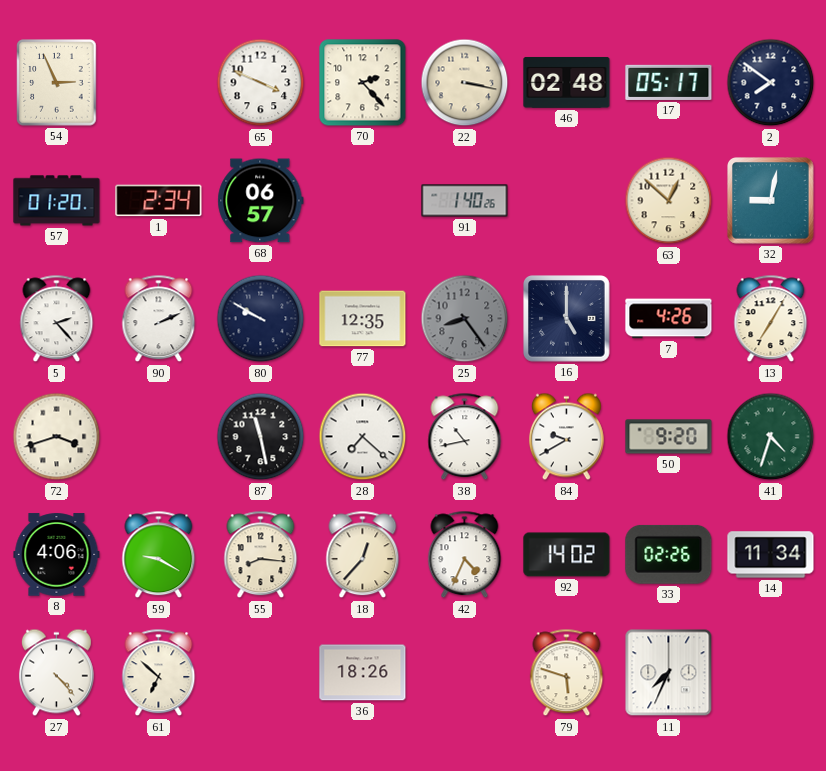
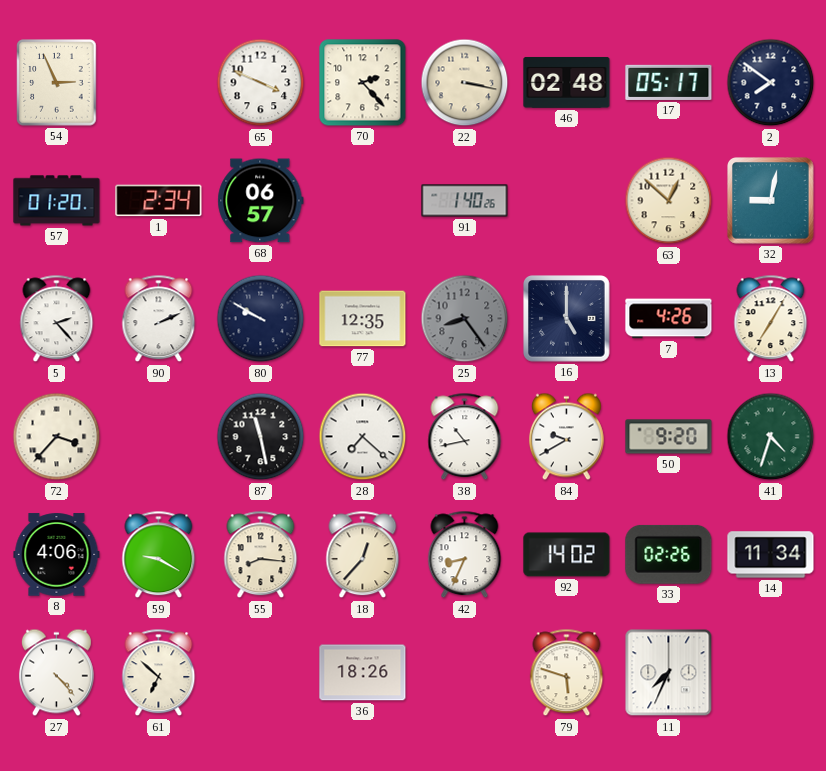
72: 3:42 -> 3:37 (57, 437)
42: 4:34 -> 8:34 (465, 555)
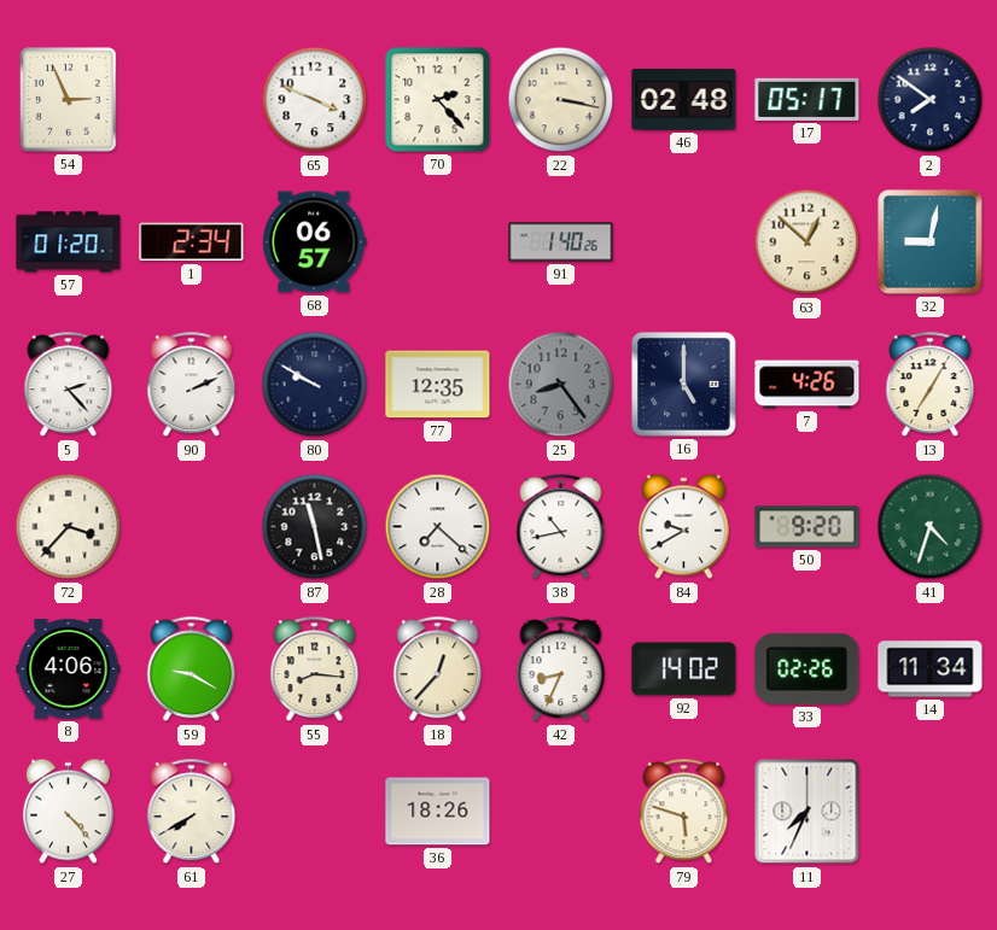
61: 6:52 -> 7:40 (192, 812)
